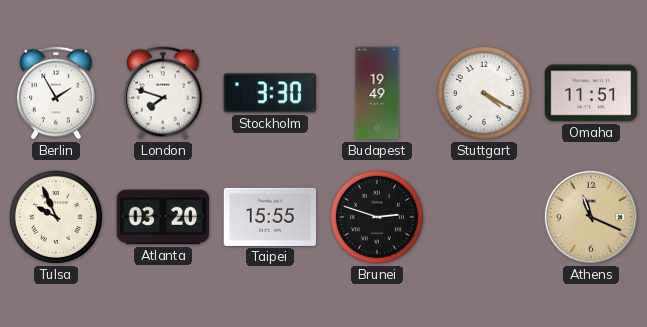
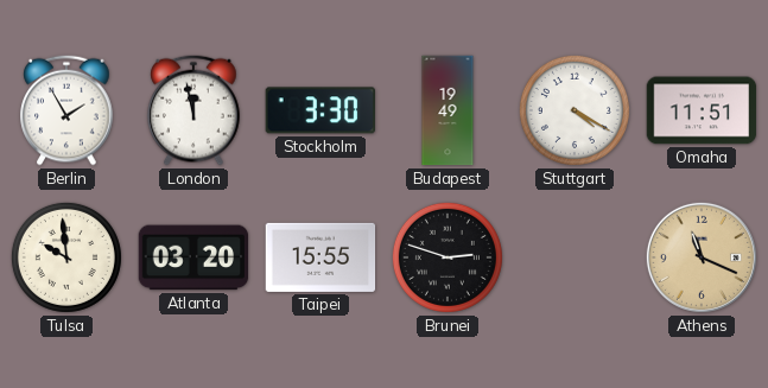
London: 7:48 -> 11:58 (193, 110)
Tulsa: 9:56 -> 9:59 (66, 257)
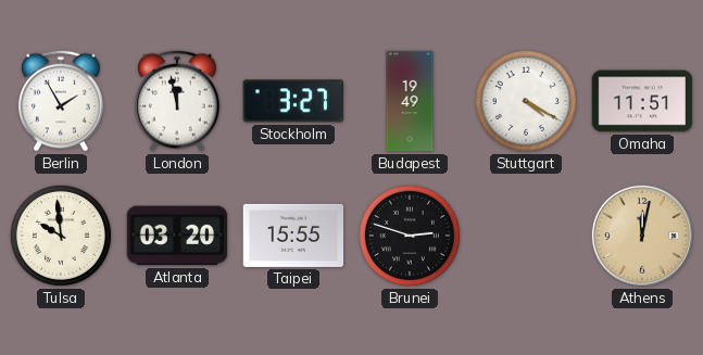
Stockholm: 3:30 -> 3:27 (293, 101)
Athens: 11:19 -> 12:02 (642, 236)
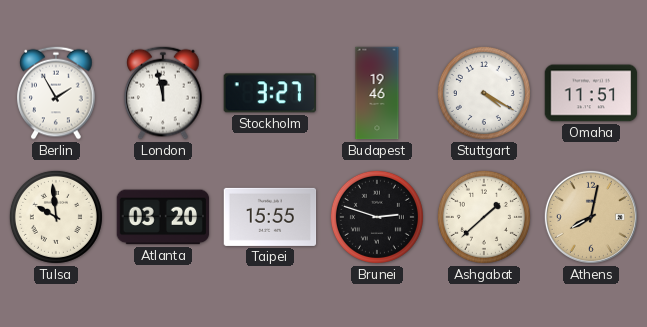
Budapest: 19:49 -> 19:46 (377, 93)
Ashgabat: none -> 1:38 (484, 217)
Athens: 12:02 -> 8:02 (591, 217)
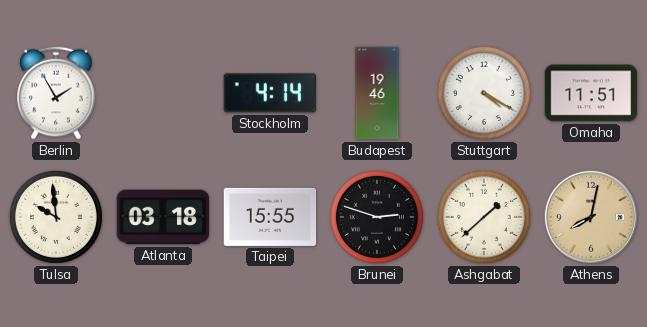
London: 11:58 -> none (163, 93)
Stockholm: 3:27 -> 4:14 (270, 93)
Atlanta: 03:20 -> 03:18 (163, 217)
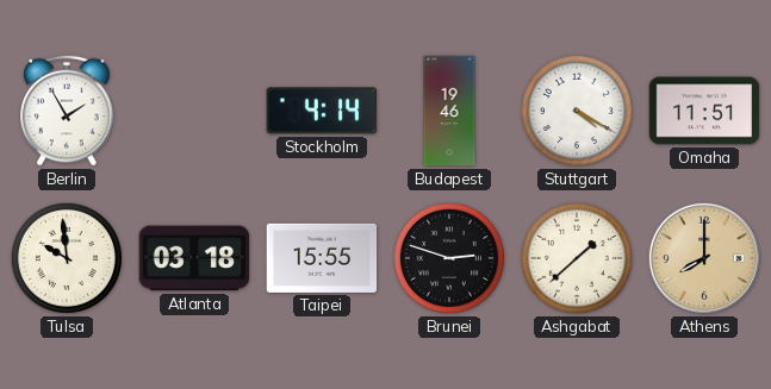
Athens: 8:02 -> 8:00 (704, 258)
